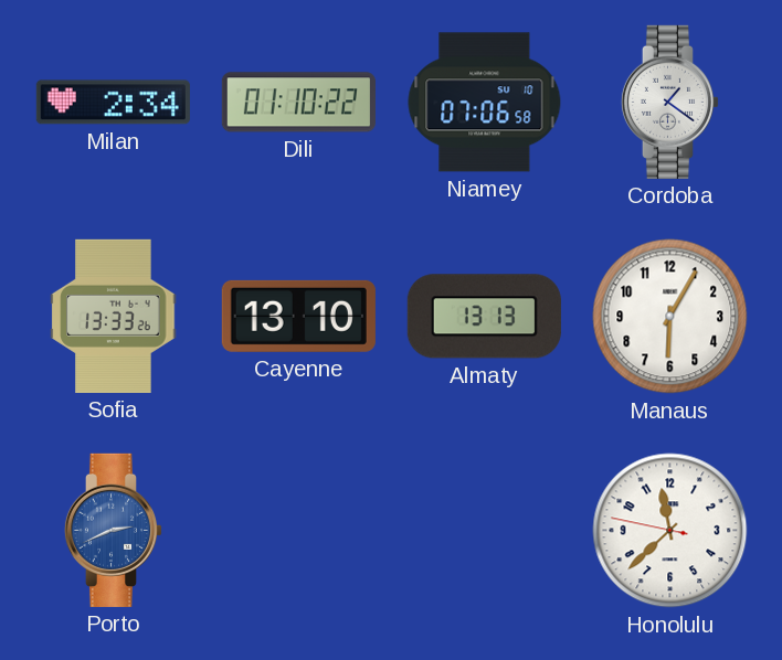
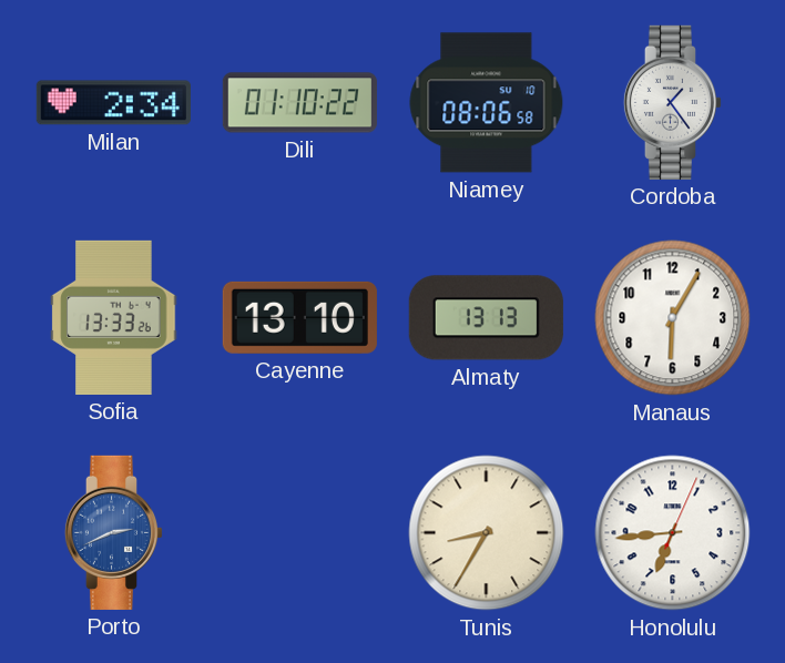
Niamey: 07:06 -> 08:06 (487, 103)
Cordoba: 1:21 -> 1:24 (673, 102)
Tunis: none -> 8:35 (487, 533)
Honolulu: 11:37 -> 6:44 (673, 533)
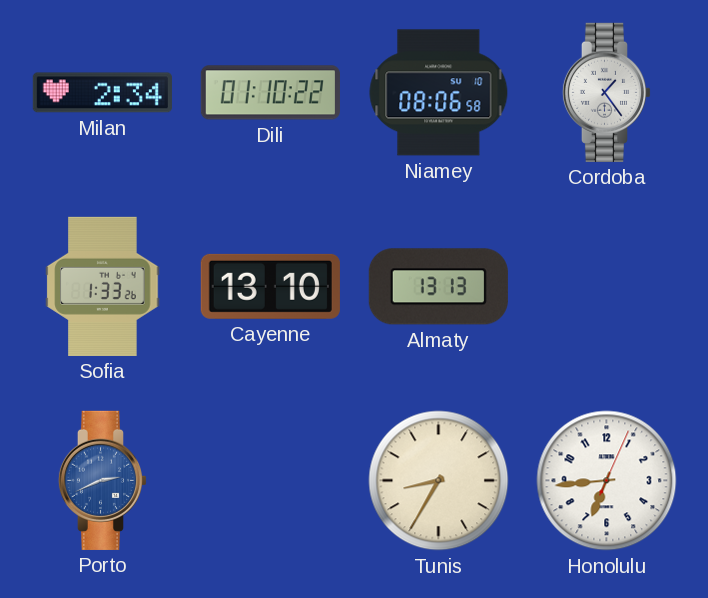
Sofia: 13:33 -> 1:33 (103, 286)
Manaus: 6:05 -> none (673, 318)
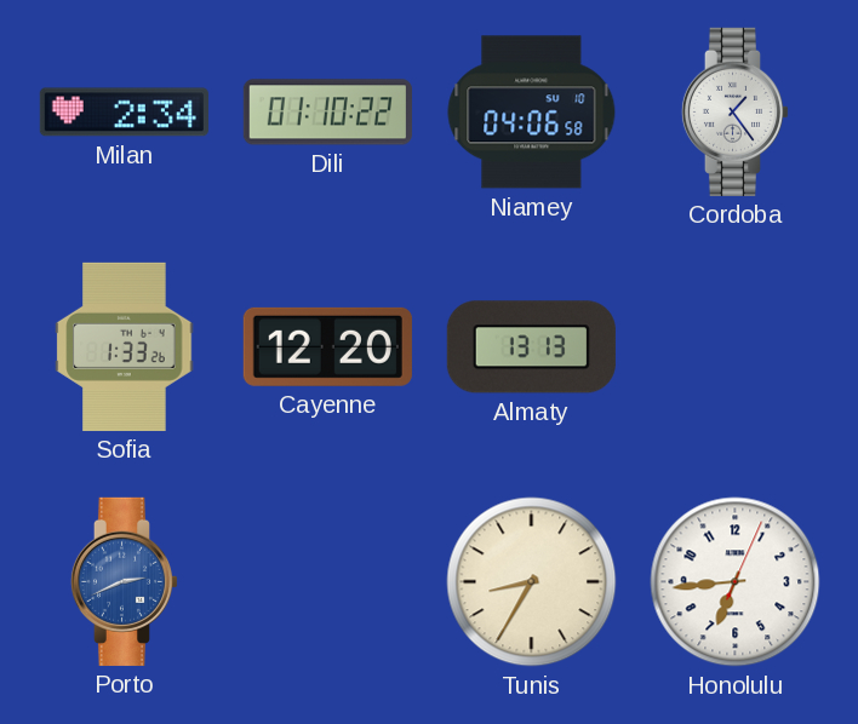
Niamey: 08:06 -> 04:06 (532, 113)
Cayenne: 13:10 -> 12:20 (327, 346)
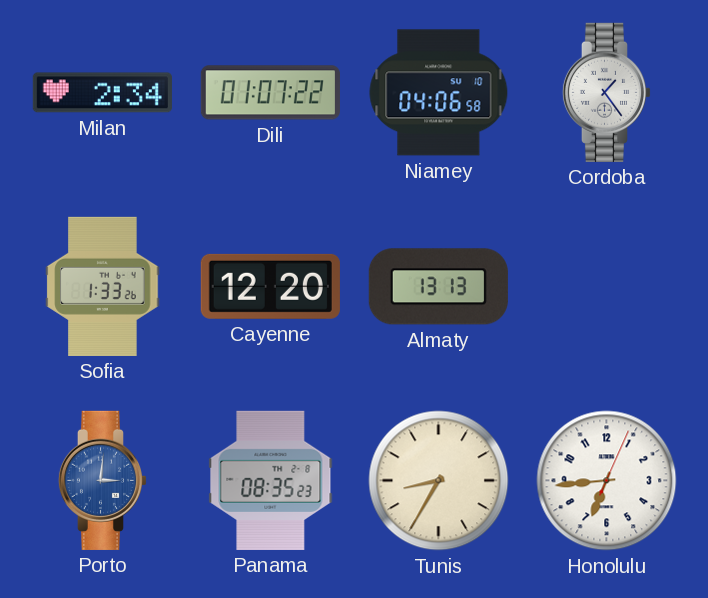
Dili: 01:10 -> 01:07 (270, 93)
Porto: 2:41 -> 3:01 (103, 480)
Panama: none -> 08:35 (271, 480)
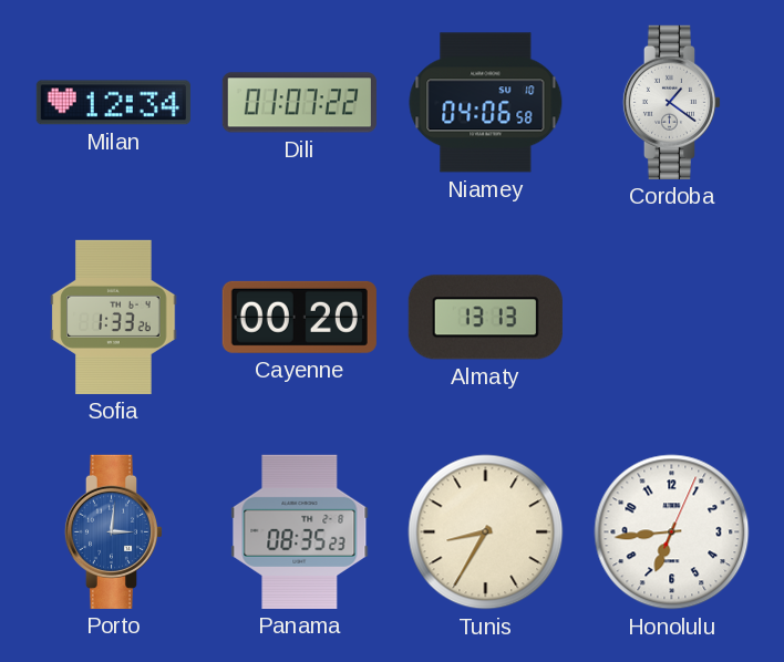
Milan: 2:34 -> 12:34 (113, 103)
Cordoba: 1:24 -> 1:21 (672, 102)
Cayenne: 12:20 -> 00:20 (299, 317)
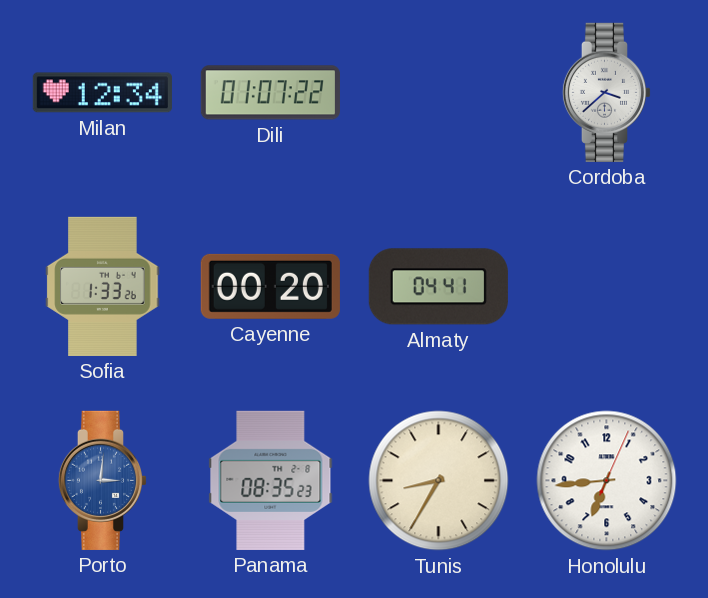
Niamey: 04:06 -> none (486, 103)
Cordoba: 1:21 -> 3:38 (607, 92)
Almaty: 13:13 -> 04:41 (438, 287)
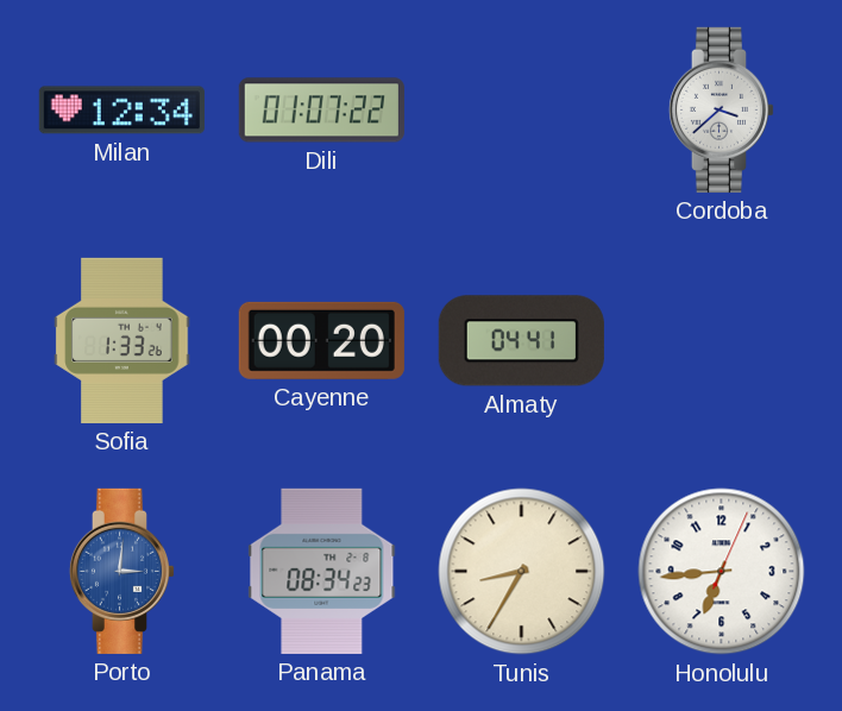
Panama: 08:35 -> 08:34 (322, 571)
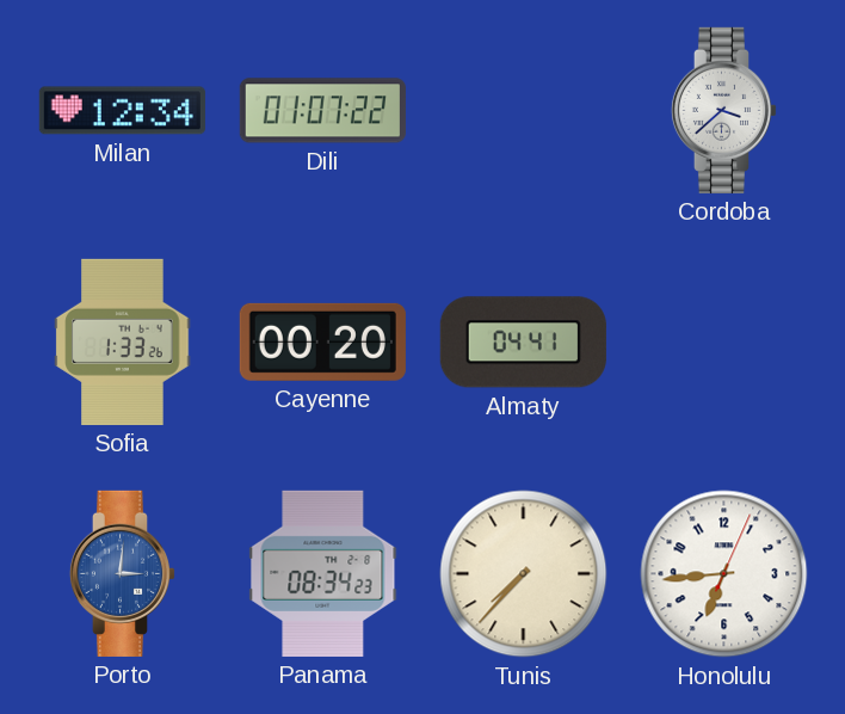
Tunis: 8:35 -> 7:37 (524, 574)
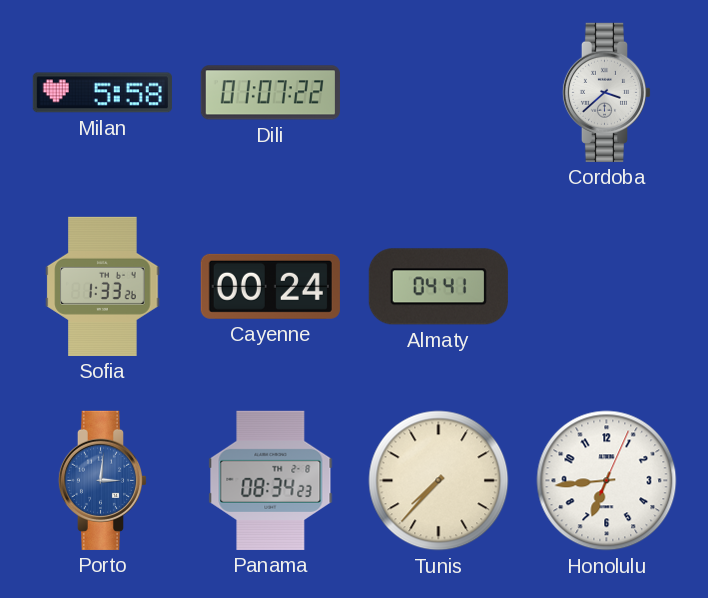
Milan: 12:34 -> 5:58 (102, 93)
Cayenne: 00:20 -> 00:24 (270, 286)
